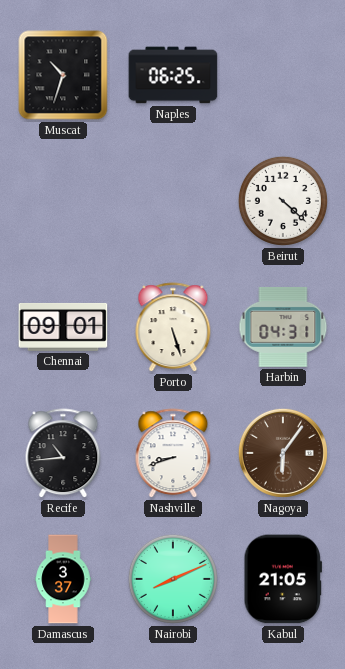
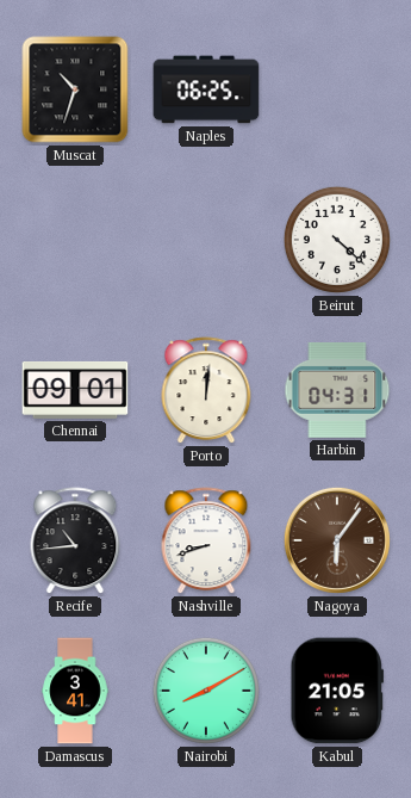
Porto: 5:27 -> 12:01 (206, 391)
Damascus: 3:37 -> 3:41 (75, 691)
Nairobi: 8:11 -> 8:10 (206, 691)
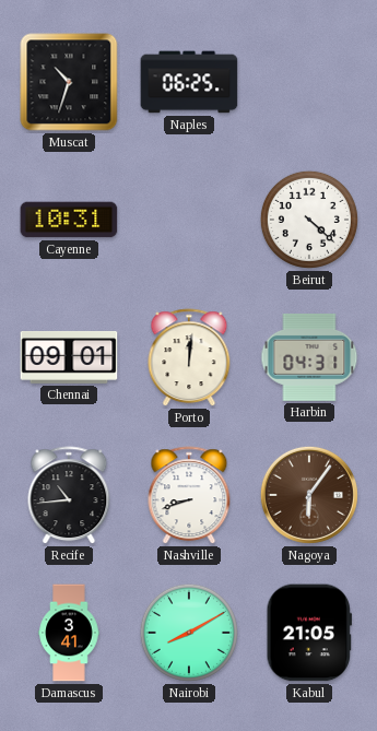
Cayenne: none -> 10:31 (69, 220)
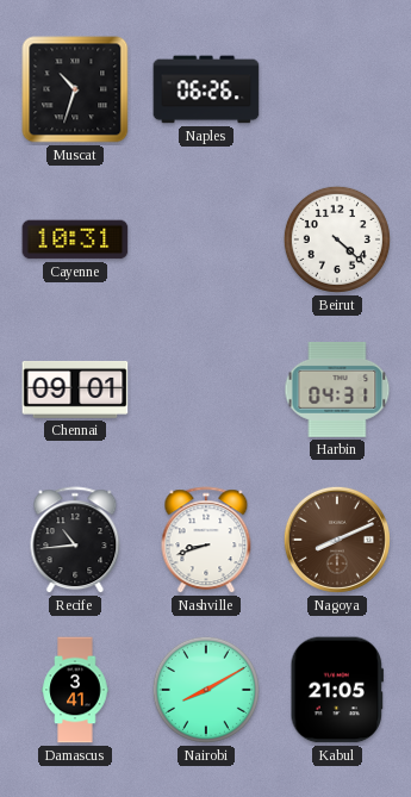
Naples: 06:25 -> 06:26 (206, 89)
Porto: 12:01 -> none (189, 358)
Nagoya: 6:06 -> 8:11 (337, 540)
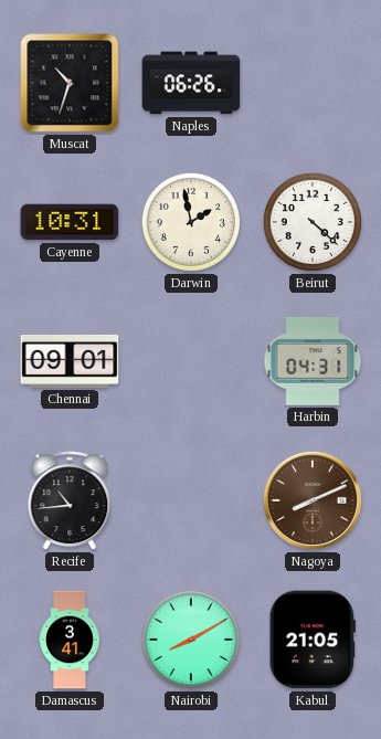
Darwin: none -> 1:58 (191, 222)
Nashville: 8:42 -> none (206, 541)
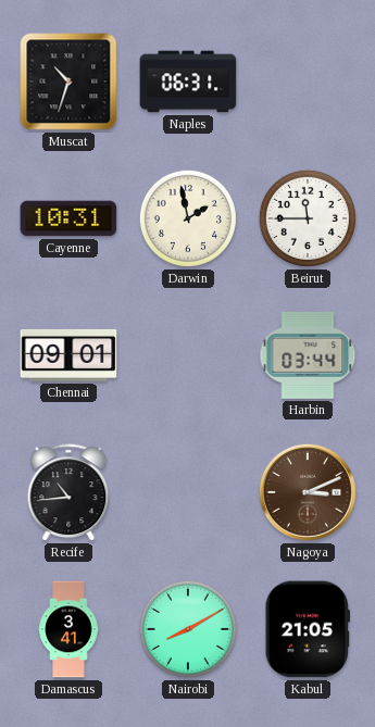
Naples: 06:26 -> 06:31 (188, 82)
Beirut: 4:22 -> 11:45 (308, 218)
Harbin: 04:31 -> 03:44 (308, 355)
Nagoya: 8:11 -> 3:11 (308, 492)
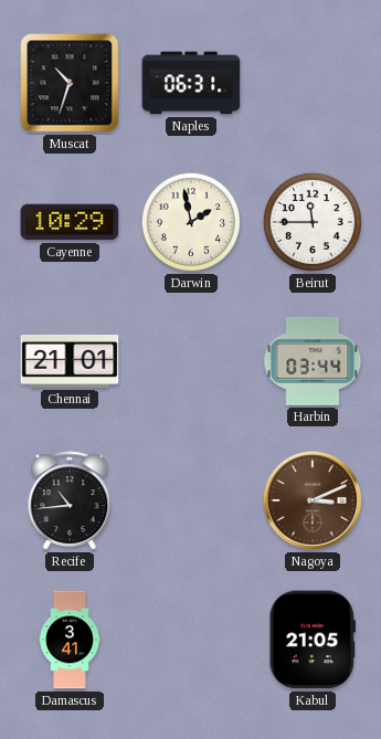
Cayenne: 10:31 -> 10:29 (70, 222)
Chennai: 09:01 -> 21:01 (70, 361)
Nairobi: 8:10 -> none (188, 629)
